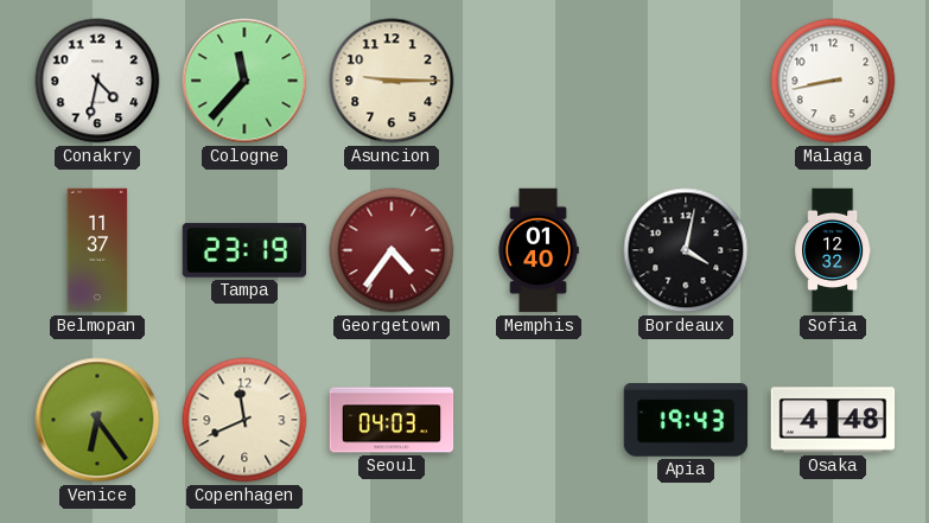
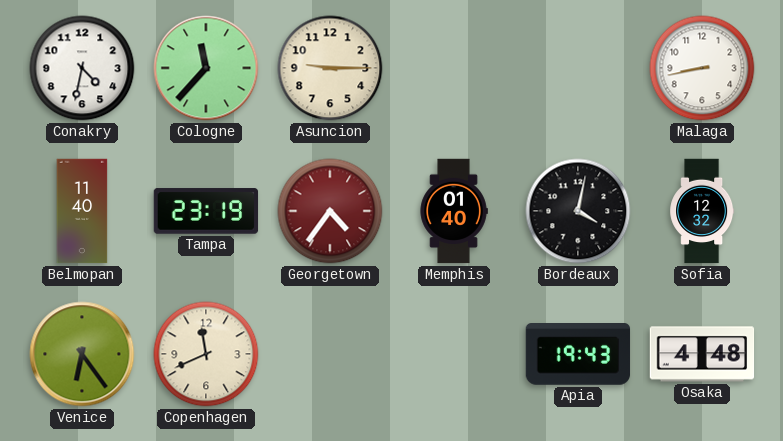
Belmopan: 11:37 -> 11:40 (82, 211)
Seoul: 04:03 -> none (392, 420)
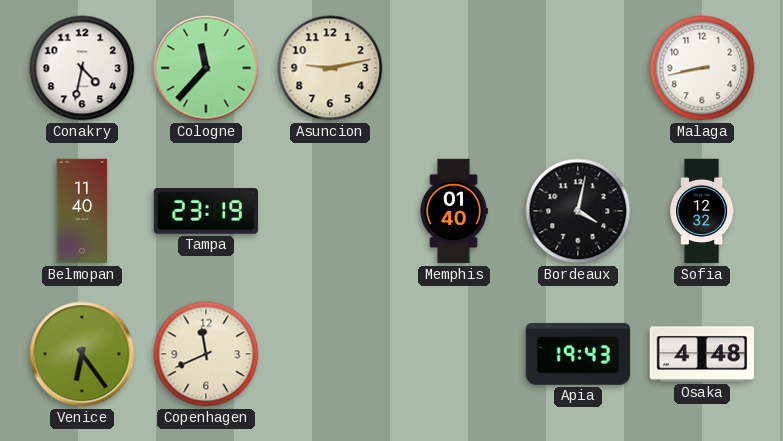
Asuncion: 9:15 -> 9:13 (330, 68)
Georgetown: 4:36 -> none (330, 211)
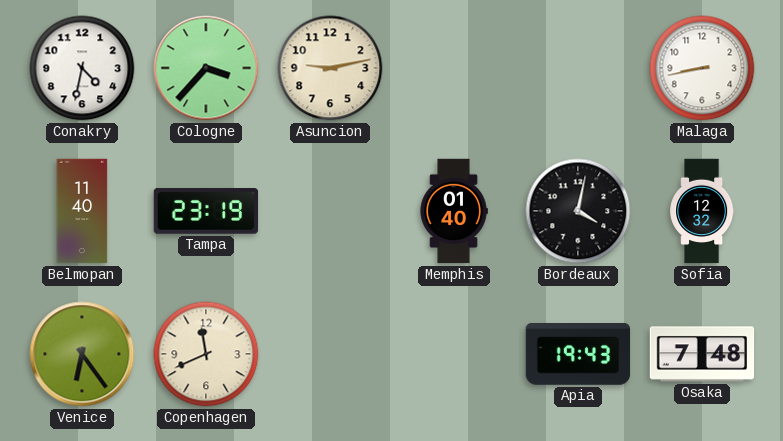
Cologne: 11:37 -> 3:37 (206, 68)
Osaka: 4:48 -> 7:48 (702, 354)
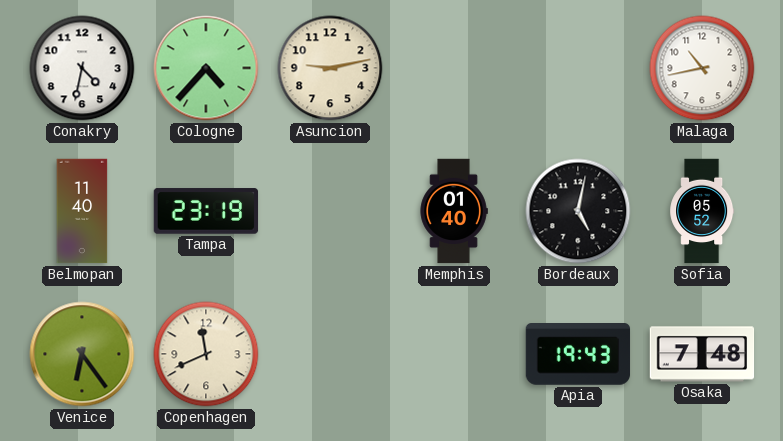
Cologne: 3:37 -> 4:37 (206, 68)
Malaga: 8:43 -> 10:43 (702, 68)
Bordeaux: 4:02 -> 5:02 (578, 211)
Sofia: 12:32 -> 05:52 (702, 211)
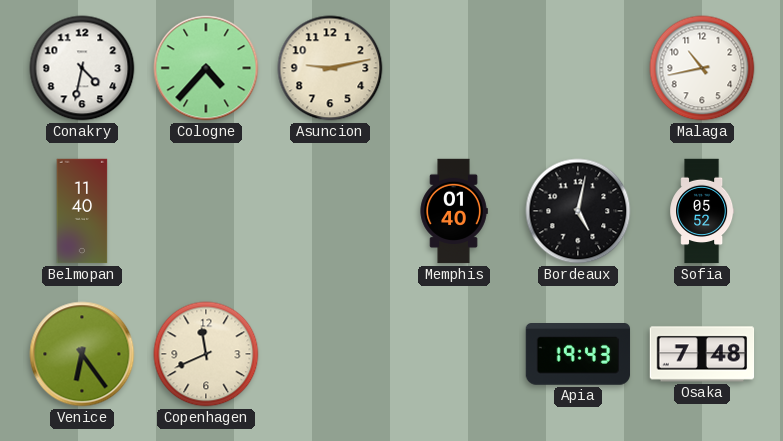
Tampa: 23:19 -> none (206, 211)
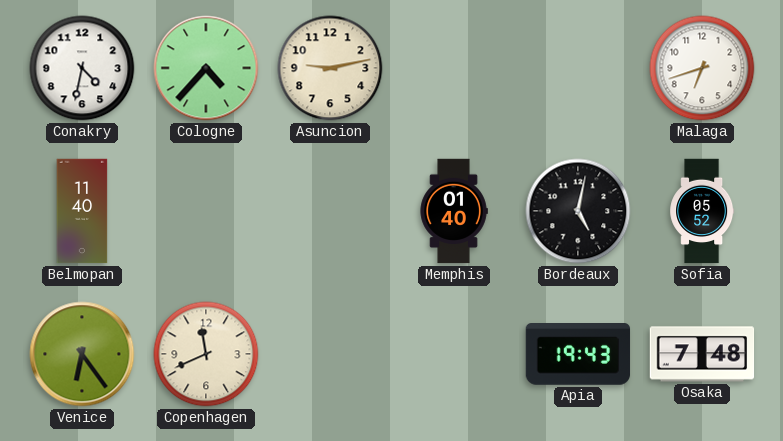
Malaga: 10:43 -> 6:42 (702, 68)
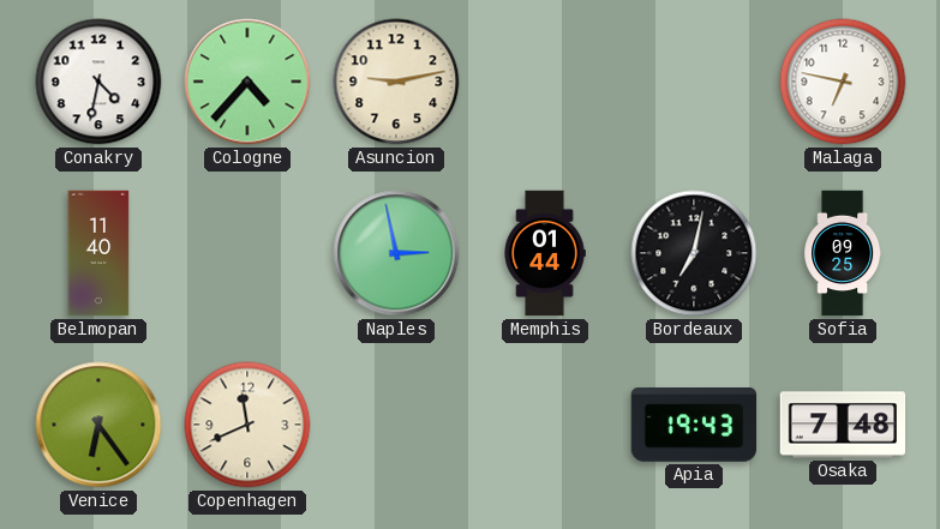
Malaga: 6:42 -> 6:47 (843, 82)
Naples: none -> 2:58 (396, 253)
Memphis: 01:40 -> 01:44 (545, 253)
Bordeaux: 5:02 -> 7:02 (694, 253)
Sofia: 05:52 -> 09:25 (843, 253)
